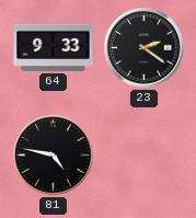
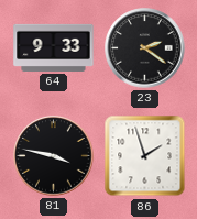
81: 4:47 -> 3:47 (54, 156)
86: none -> 1:57 (145, 156)
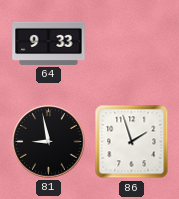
23: 2:21 -> none (145, 48)
81: 3:47 -> 8:58 (49, 142)
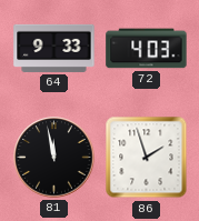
72: none -> 4:03 (147, 49)
81: 8:58 -> 11:58 (54, 158)
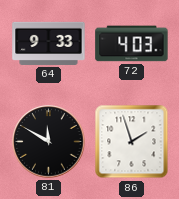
81: 11:58 -> 11:50 (49, 142)
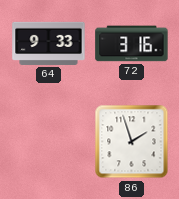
72: 4:03 -> 3:16 (132, 44)
81: 11:50 -> none (49, 142)
